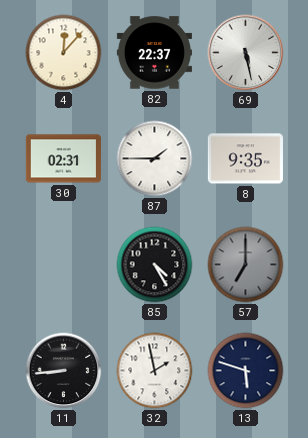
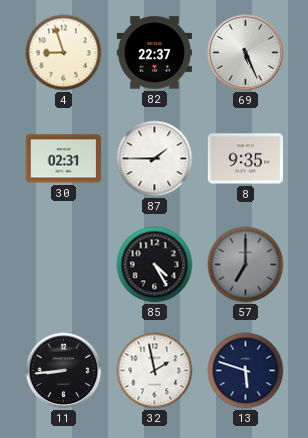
4: 12:07 -> 8:57 (64, 53)
69: 5:28 -> 5:26 (246, 53)
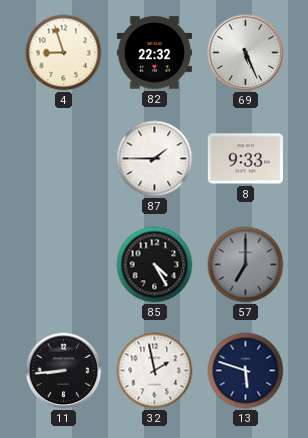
82: 22:37 -> 22:32 (154, 53)
30: 02:31 -> none (63, 159)
8: 9:35 -> 9:33 (245, 159)
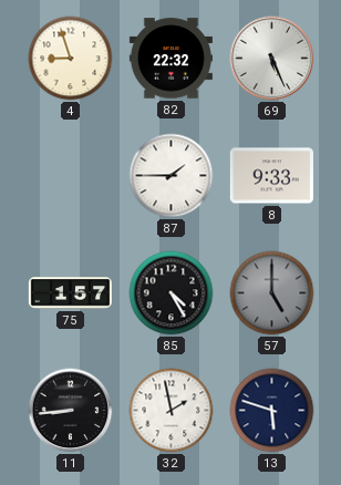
75: none -> 1:57 (70, 293)
57: 7:00 -> 5:00 (272, 293)
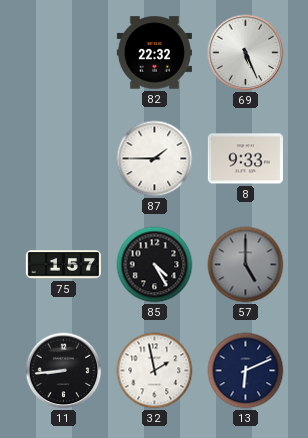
4: 8:57 -> none (71, 59)
13: 5:48 -> 6:11 (246, 371)
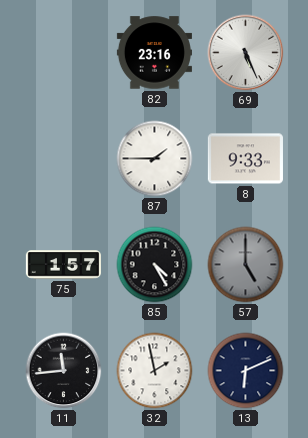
82: 22:32 -> 23:16 (154, 53)
11: 8:44 -> 11:44 (64, 371)
